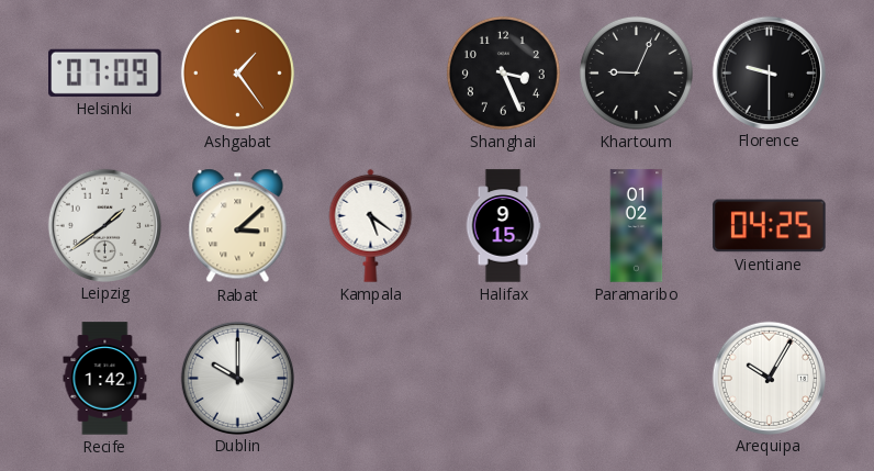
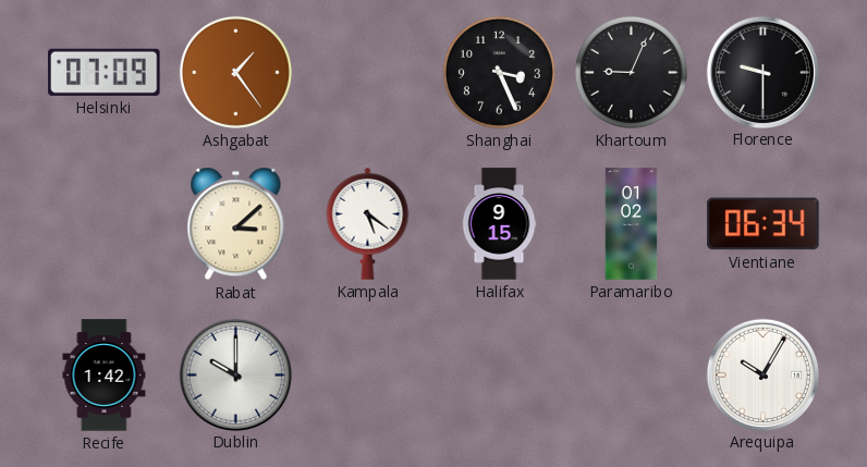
Leipzig: 1:39 -> none (104, 225)
Vientiane: 04:25 -> 06:34 (764, 224)
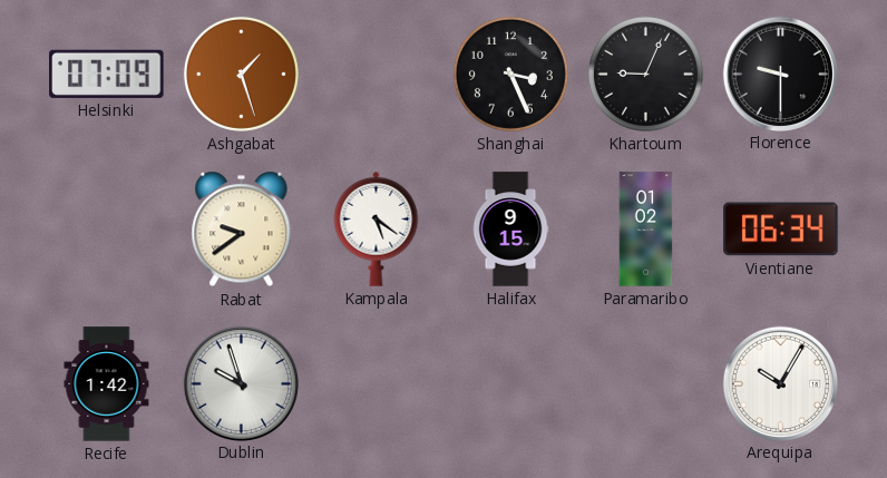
Ashgabat: 1:24 -> 1:27 (241, 74)
Rabat: 3:08 -> 9:39 (242, 230)
Dublin: 10:00 -> 9:57 (241, 383)
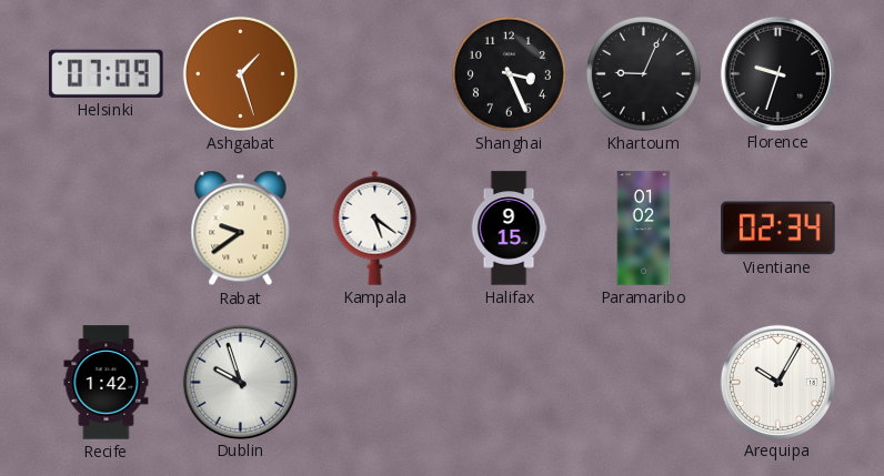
Florence: 9:30 -> 9:33 (777, 73)
Vientiane: 06:34 -> 02:34 (778, 229)
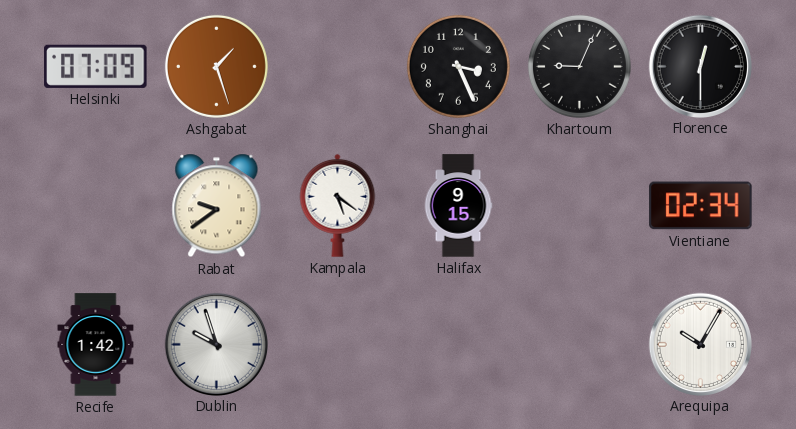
Florence: 9:33 -> 12:30 (700, 66)
Paramaribo: 01:02 -> none (644, 229)
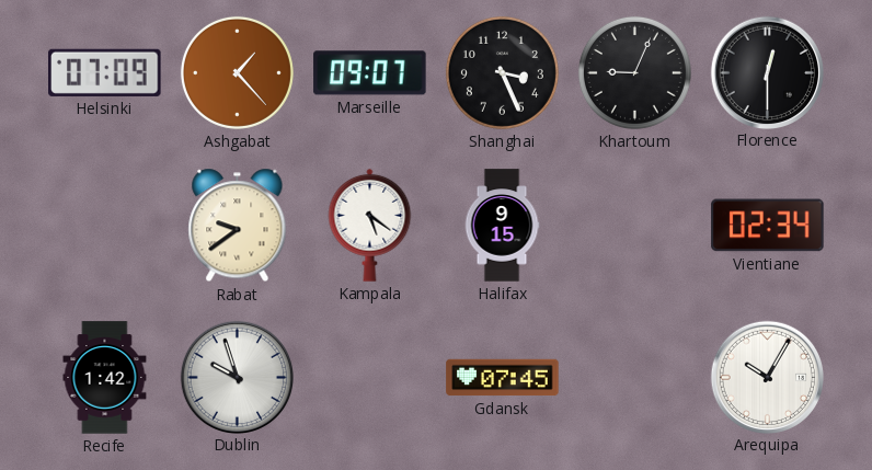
Ashgabat: 1:27 -> 1:23 (237, 72)
Marseille: none -> 09:07 (370, 73)
Gdansk: none -> 07:45 (503, 378)
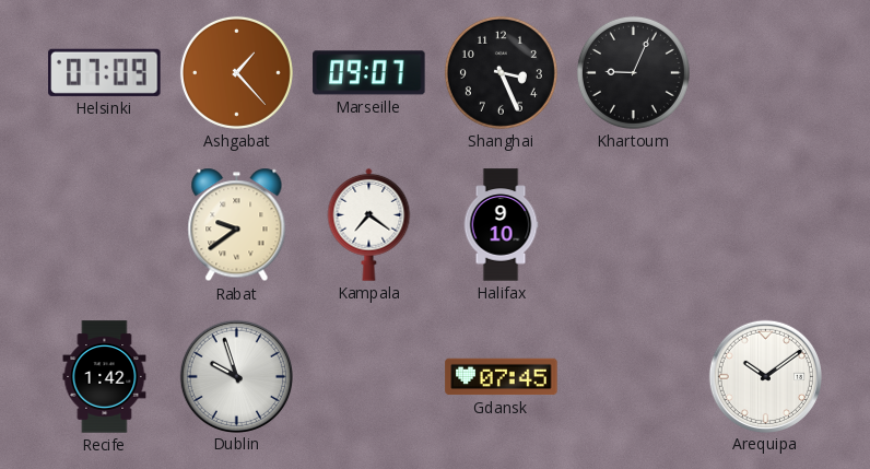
Florence: 12:30 -> none (767, 72)
Kampala: 5:21 -> 7:21 (369, 224)
Halifax: 9:15 -> 9:10 (501, 225)
Vientiane: 02:34 -> none (768, 226)
Arequipa: 10:05 -> 10:09 (765, 376)
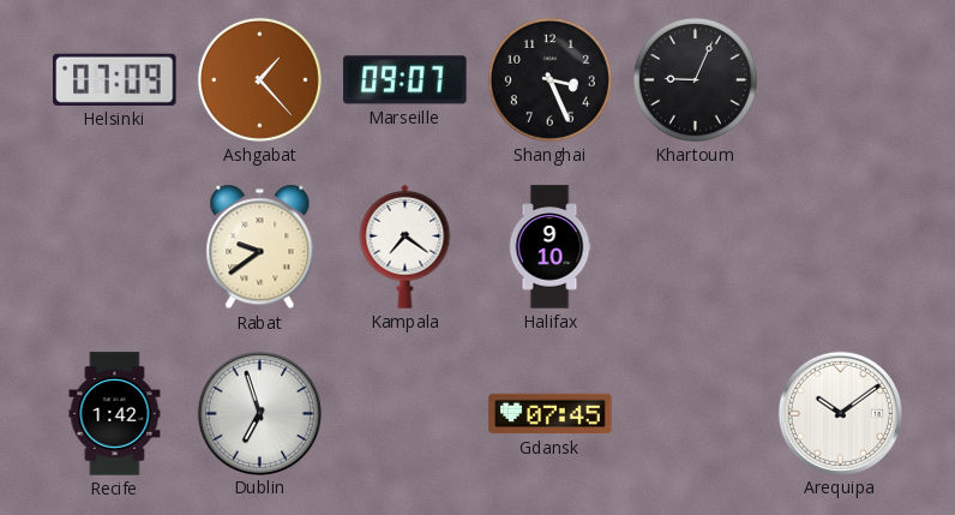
Dublin: 9:57 -> 6:57 (259, 413)
